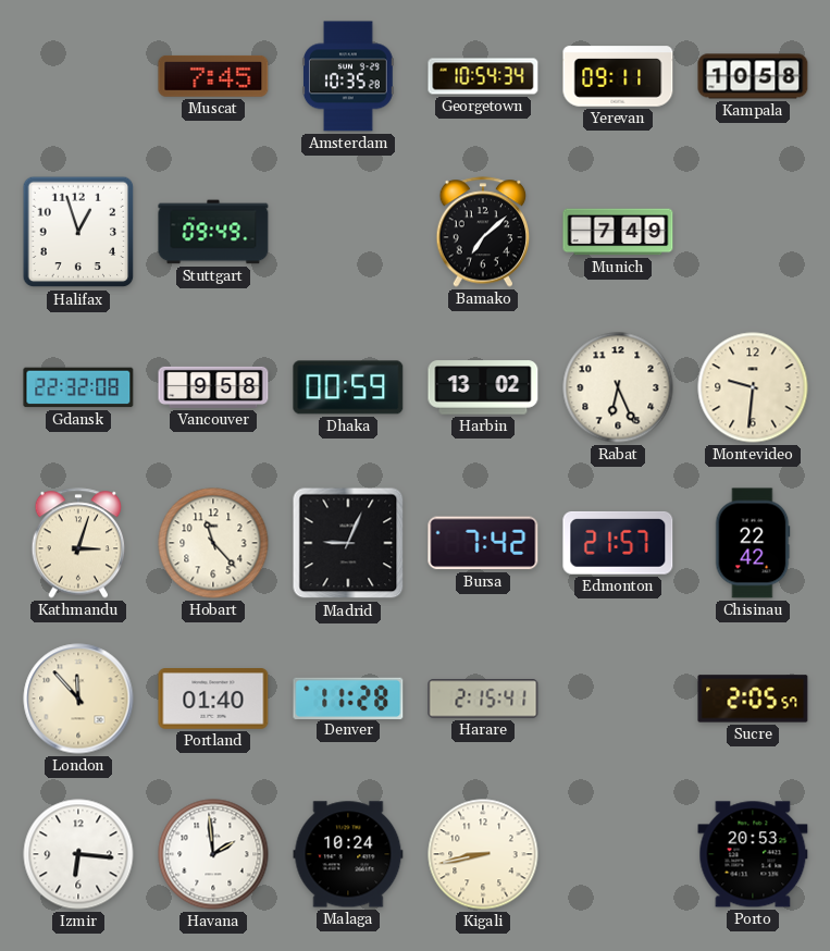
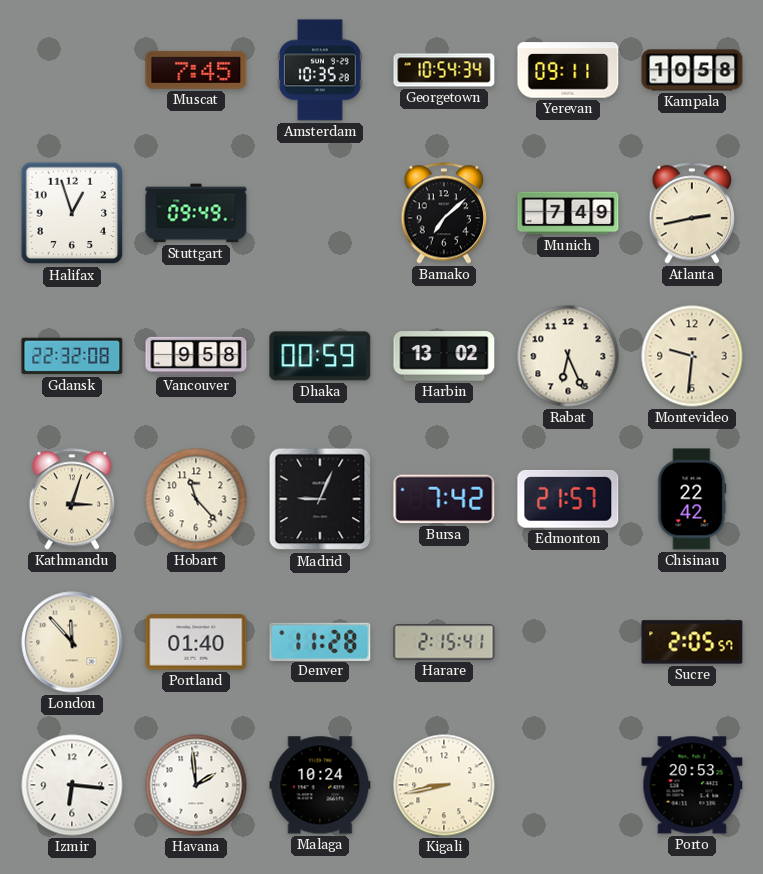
Atlanta: none -> 2:43 (692, 213)
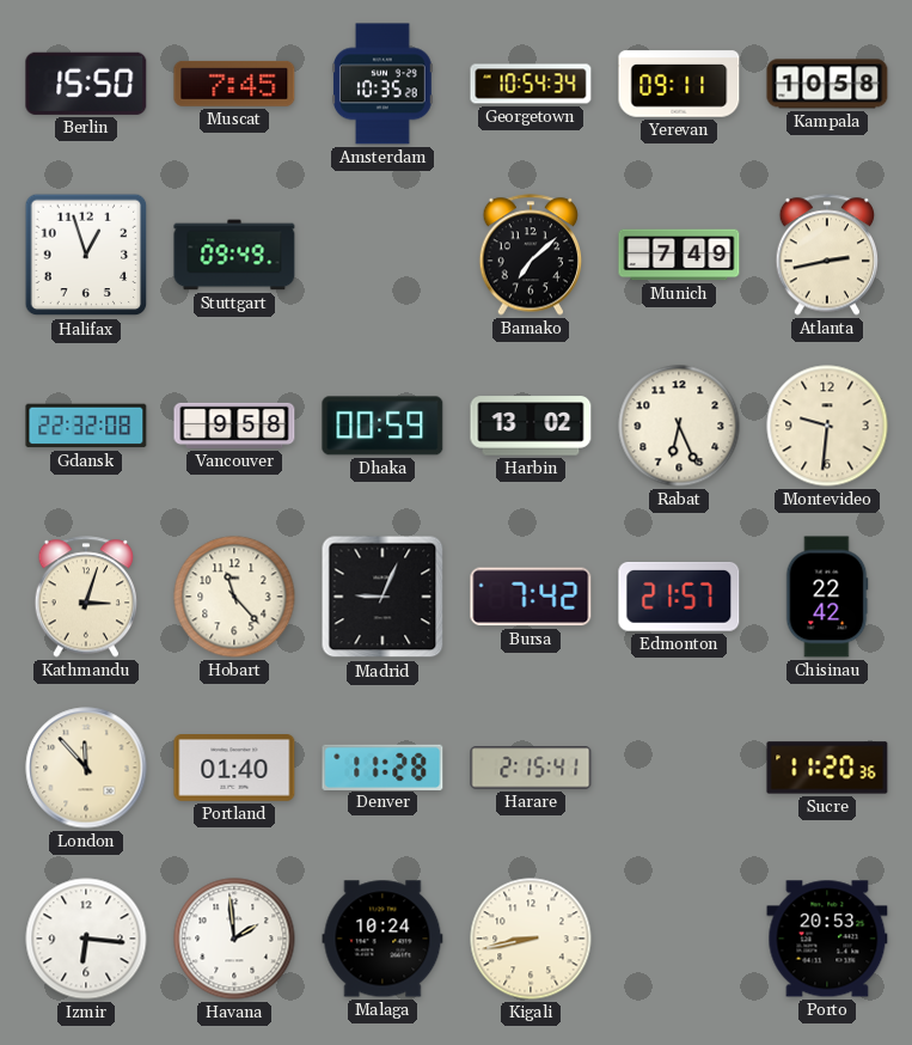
Berlin: none -> 15:50 (86, 84)
Sucre: 2:05 -> 11:20 (827, 768)
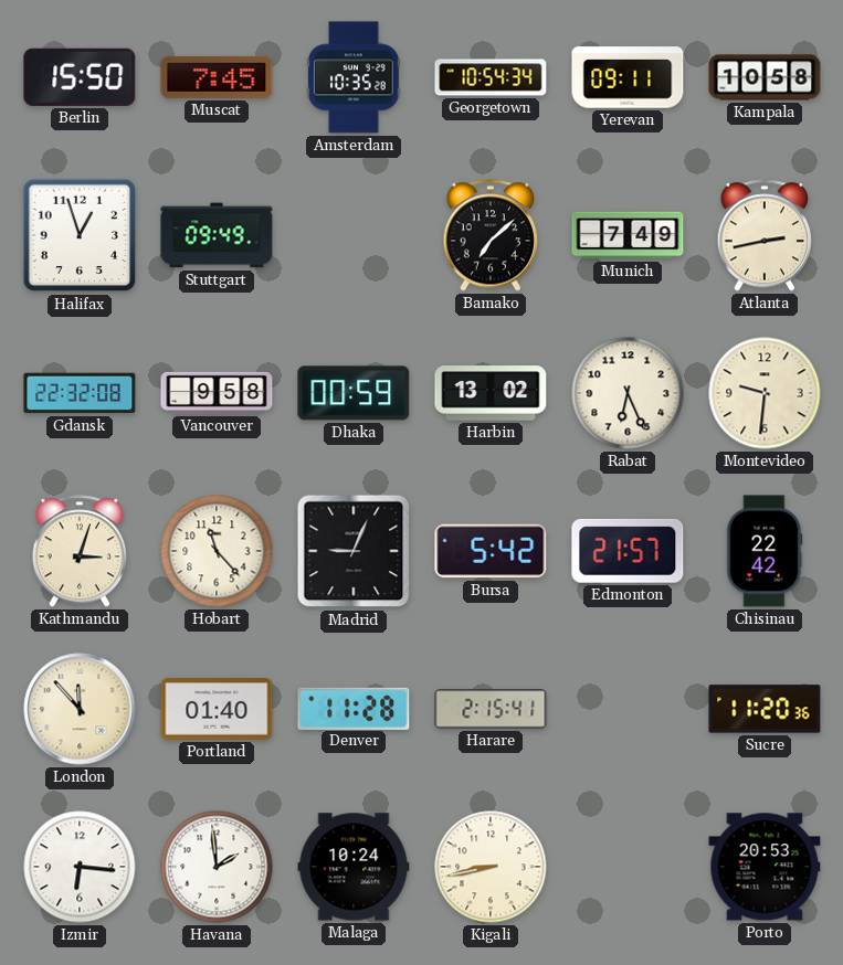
Bursa: 7:42 -> 5:42 (491, 551)
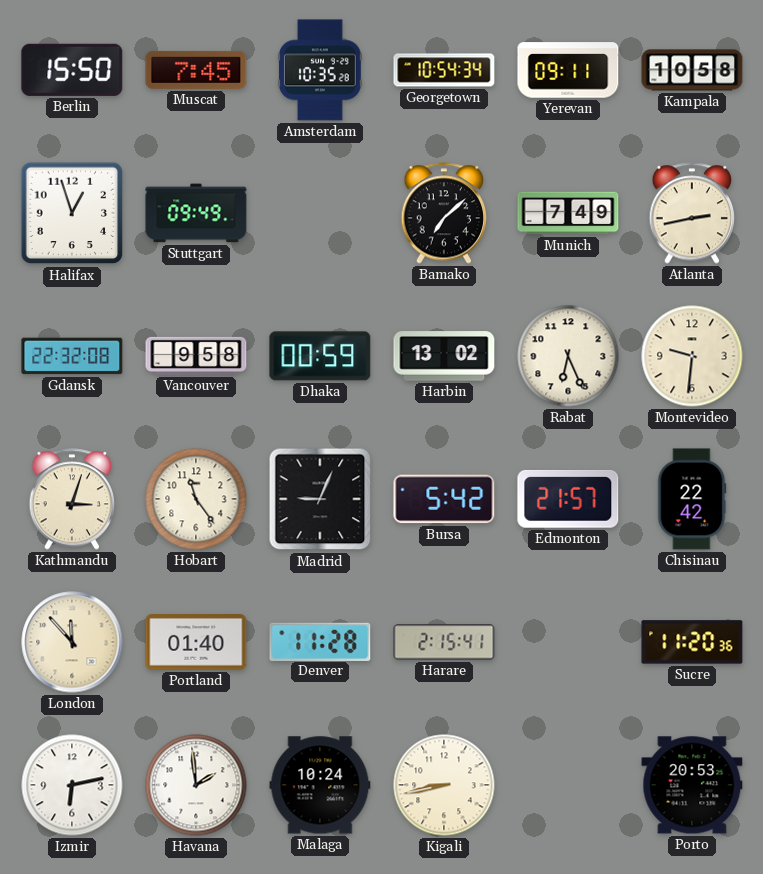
Hobart: 11:23 -> 11:24 (196, 499)
Izmir: 6:16 -> 6:13 (72, 785)
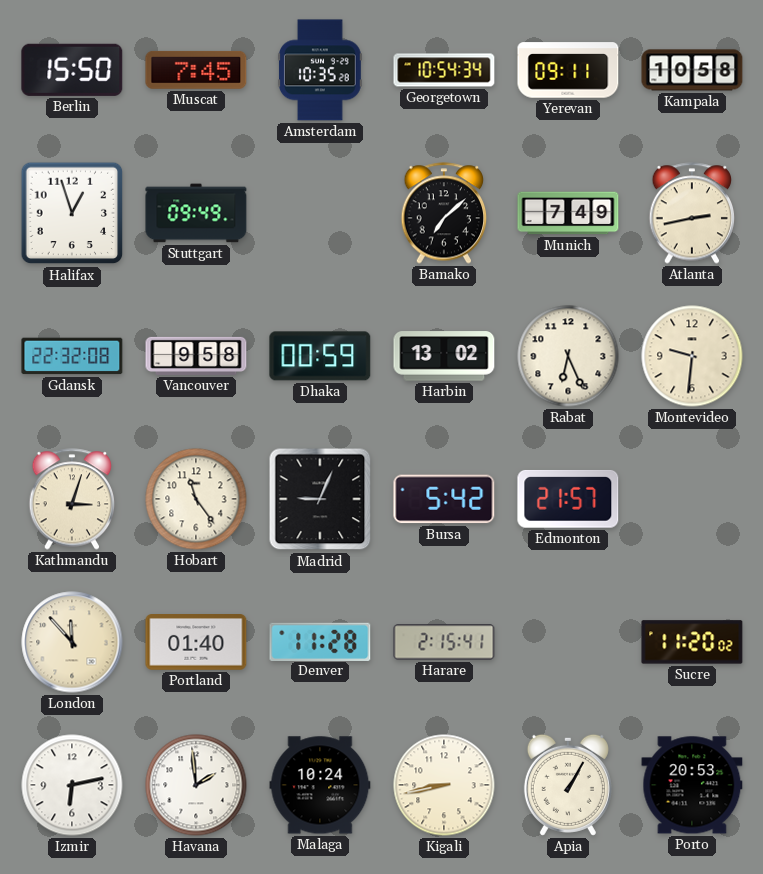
Chisinau: 22:42 -> none (692, 499)
Sucre: 11:20:36 -> 11:20:02 (692, 642)
Apia: none -> 1:05 (568, 785)
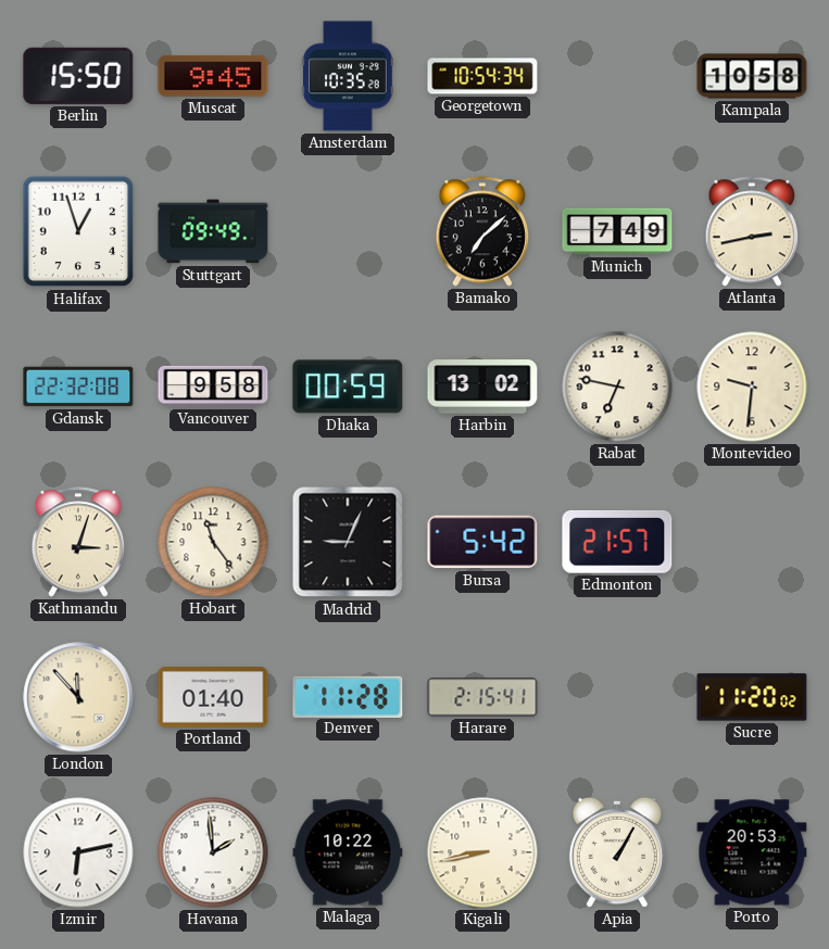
Muscat: 7:45 -> 9:45 (213, 76)
Yerevan: 09:11 -> none (568, 70)
Rabat: 6:26 -> 6:47 (617, 387)
Malaga: 10:24 -> 10:22 (348, 852)
